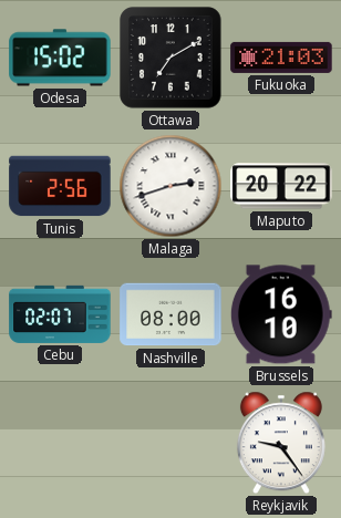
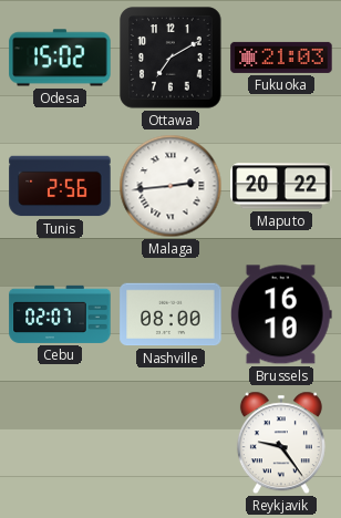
Malaga: 2:42 -> 2:44 (170, 186)
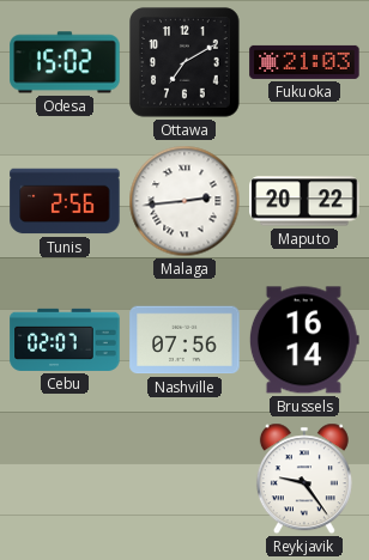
Nashville: 08:00 -> 07:56 (184, 340)
Brussels: 16:10 -> 16:14 (304, 340)
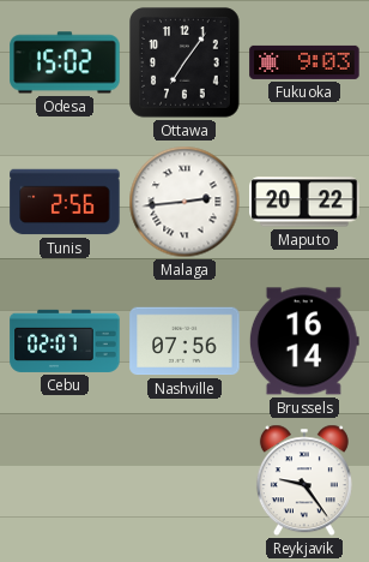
Ottawa: 7:10 -> 7:06 (184, 62)
Fukuoka: 21:03 -> 9:03 (304, 62)
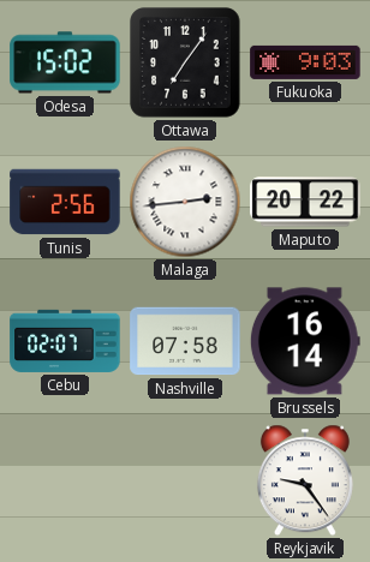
Nashville: 07:56 -> 07:58 (185, 341)
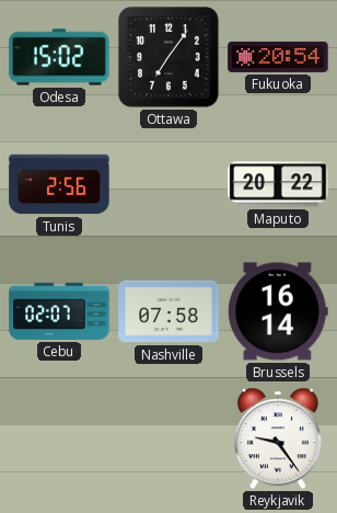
Fukuoka: 9:03 -> 20:54 (278, 57)
Malaga: 2:44 -> none (185, 202)
